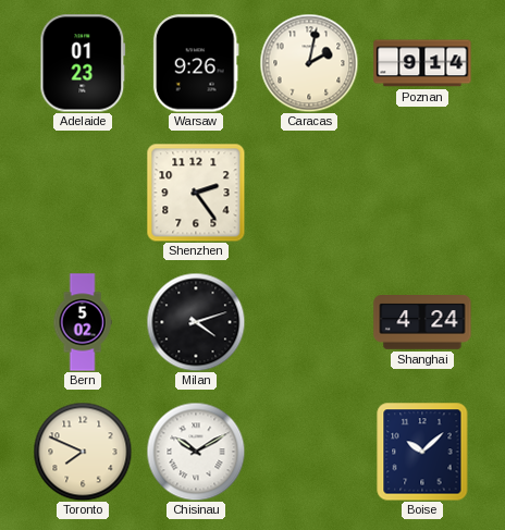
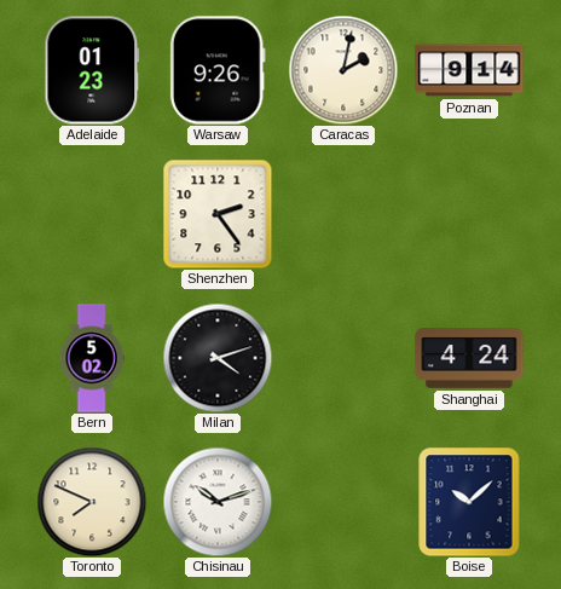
Chisinau: 10:10 -> 10:12 (218, 502)
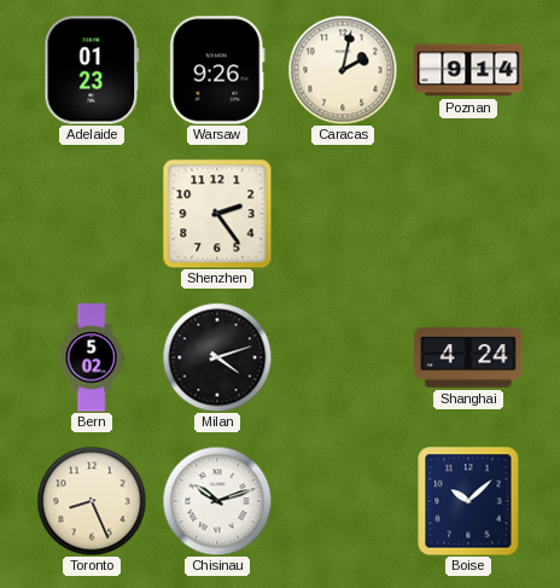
Toronto: 7:49 -> 8:26 (92, 501)
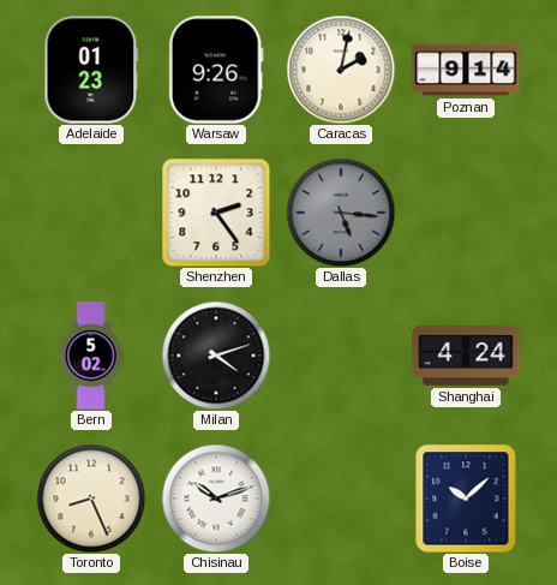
Dallas: none -> 5:16 (341, 213)
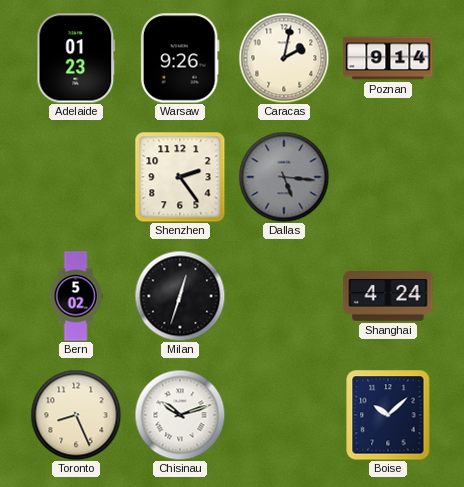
Milan: 4:12 -> 12:33 (180, 296)
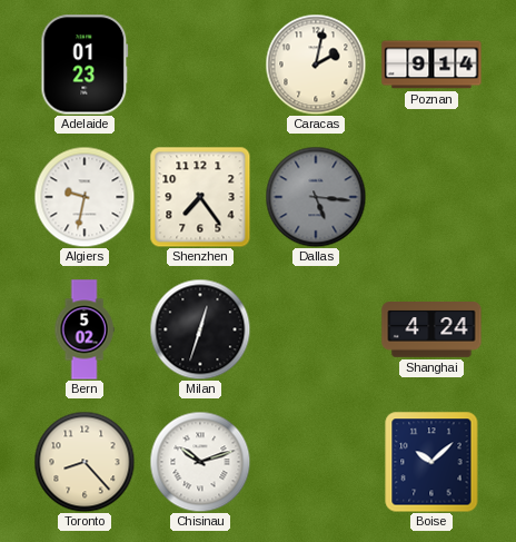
Warsaw: 9:26 -> none (180, 58)
Algiers: none -> 9:32 (85, 197)
Shenzhen: 2:24 -> 7:24 (200, 197)
Toronto: 8:26 -> 8:23 (85, 462)
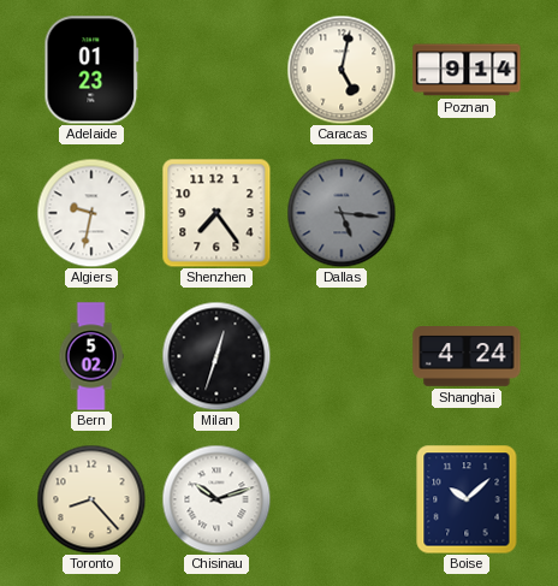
Caracas: 2:02 -> 5:02 (342, 70)
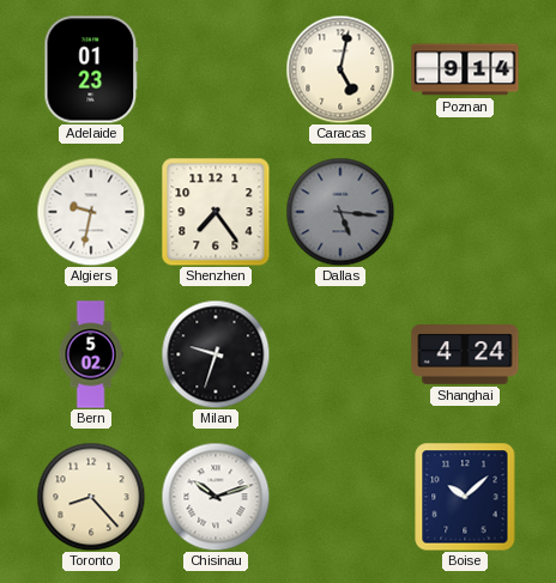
Milan: 12:33 -> 9:33 (216, 354)
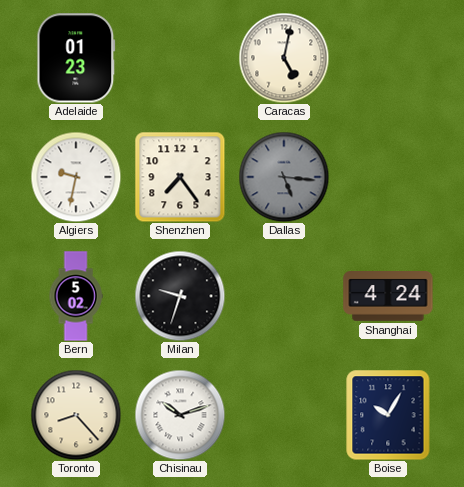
Poznan: 9:14 -> none (465, 69)
Boise: 10:08 -> 10:05 (388, 415)
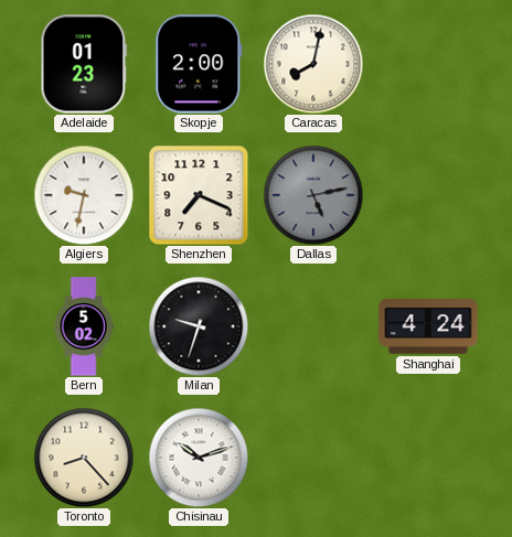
Skopje: none -> 2:00 (199, 64)
Caracas: 5:02 -> 8:02 (313, 64)
Shenzhen: 7:24 -> 7:19 (199, 195)
Dallas: 5:16 -> 5:13 (313, 195)
Boise: 10:05 -> none (388, 415)
